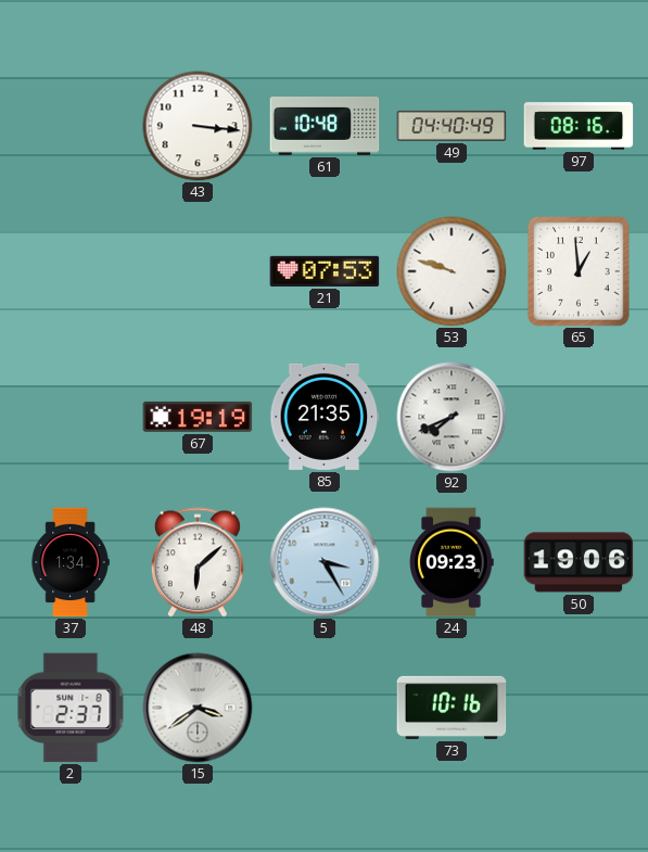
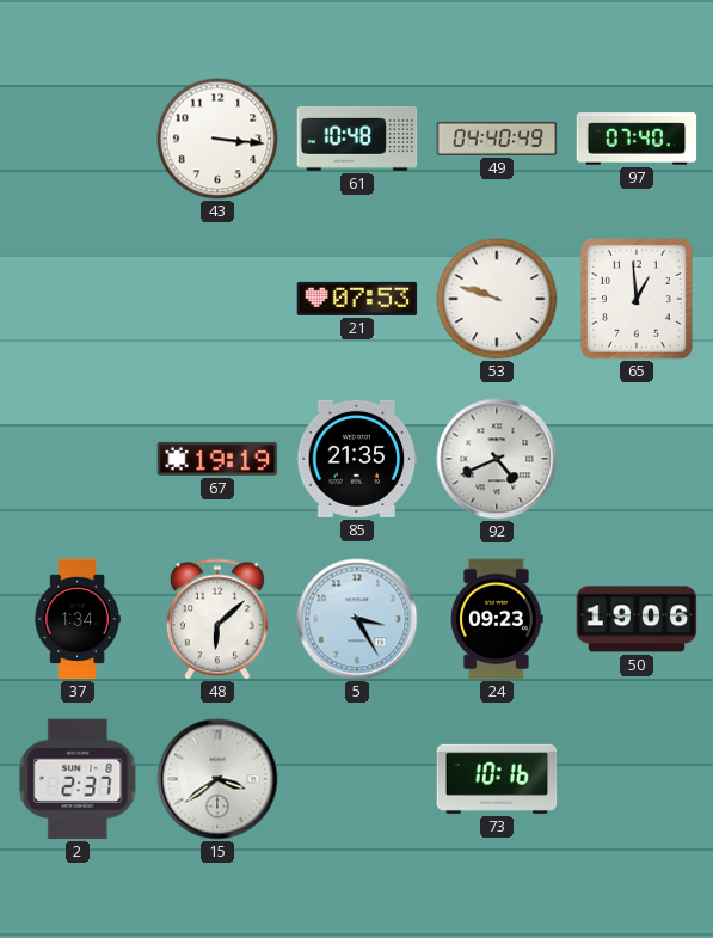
97: 08:16 -> 07:40 (637, 139)
92: 7:41 -> 4:41 (497, 459)
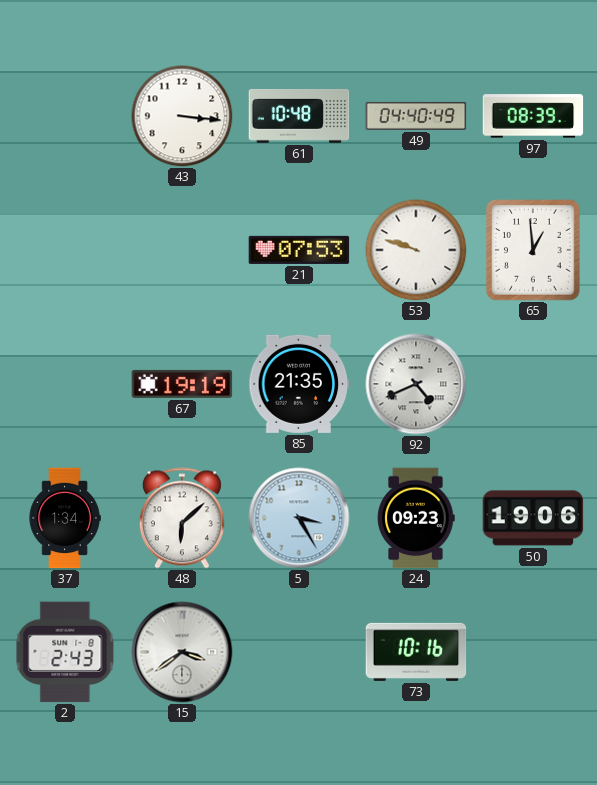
97: 07:40 -> 08:39 (533, 116)
2: 2:37 -> 2:43 (65, 652)
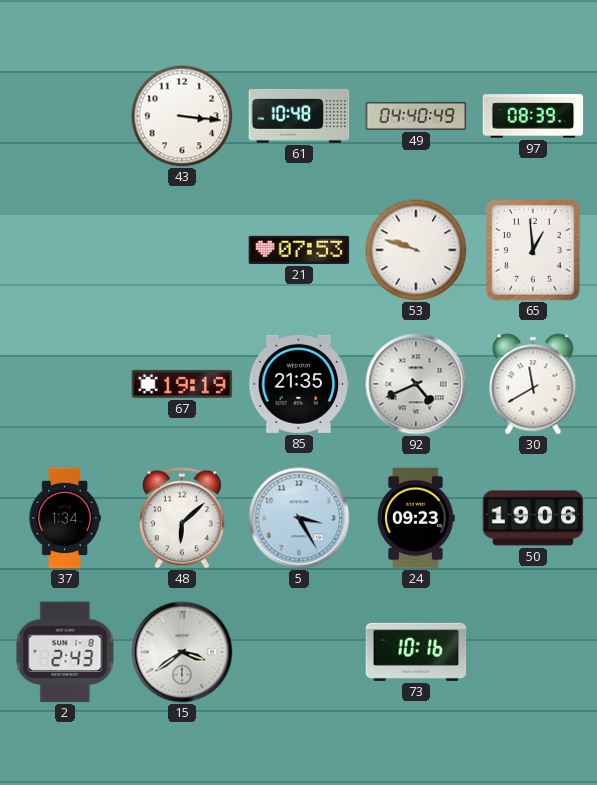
30: none -> 11:40 (533, 384)
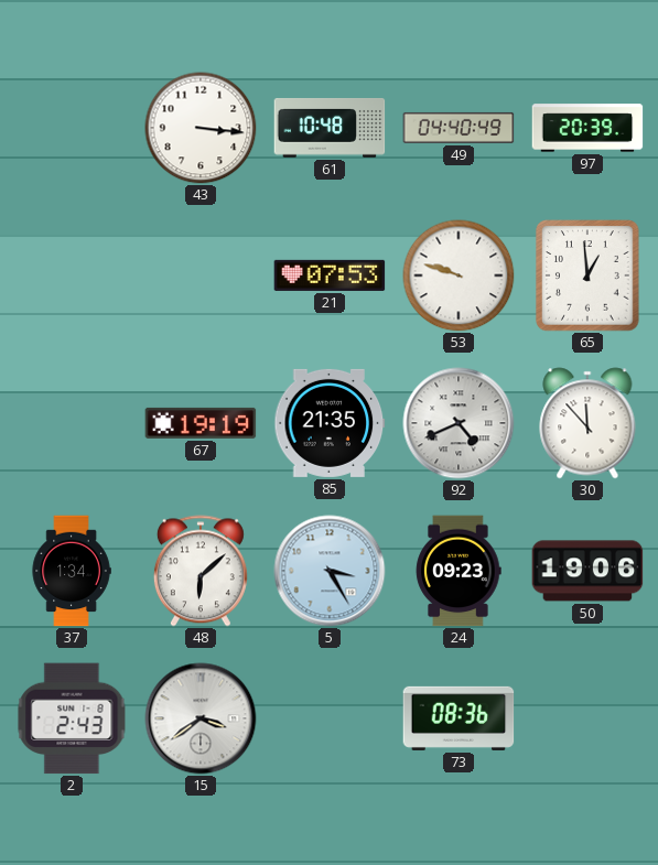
97: 08:39 -> 20:39 (587, 128)
30: 11:40 -> 11:53 (587, 423)
73: 10:16 -> 08:36 (459, 718)
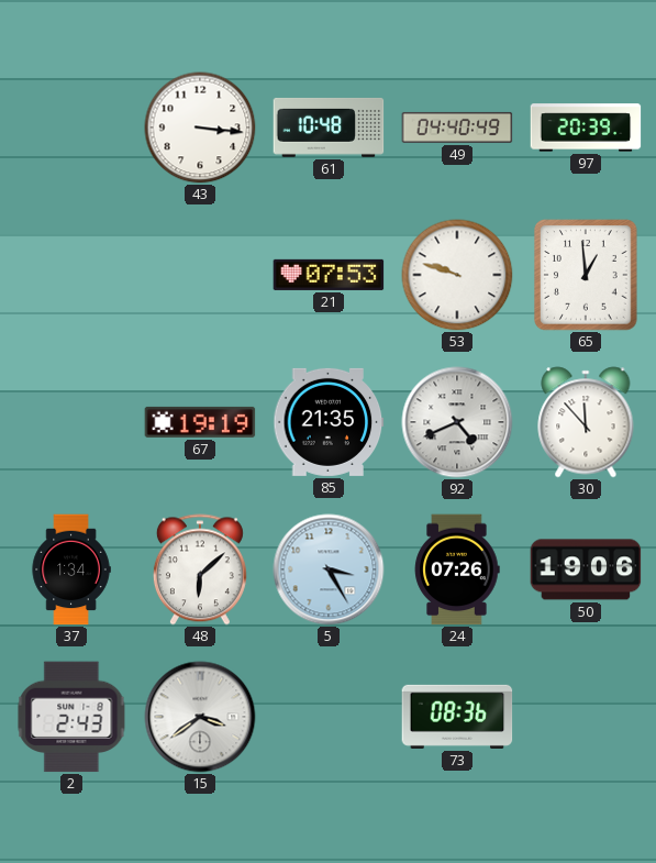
24: 09:23 -> 07:26 (457, 569)
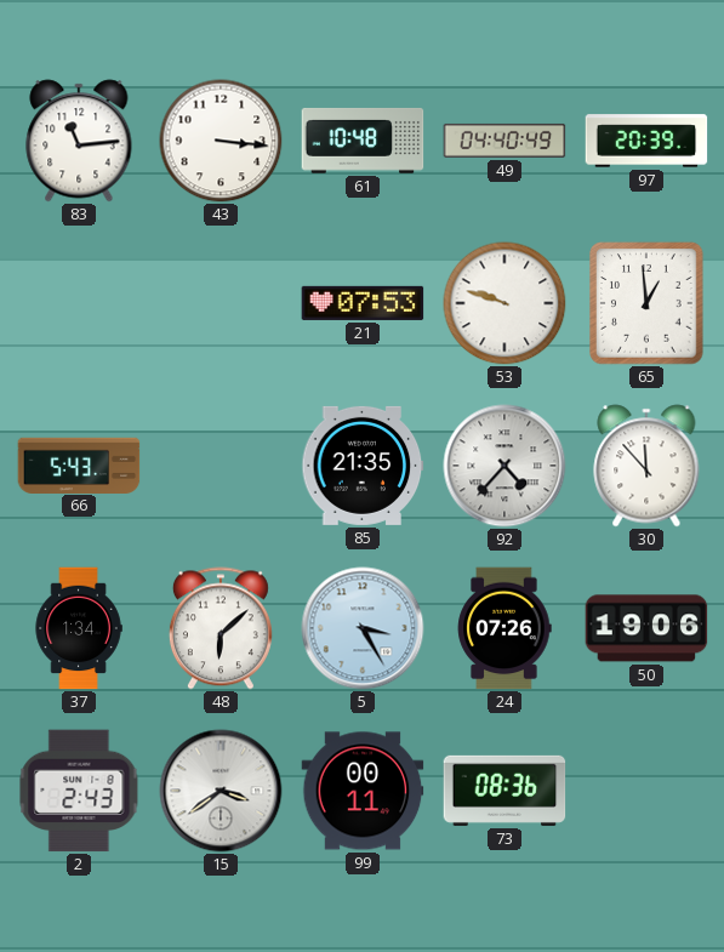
83: none -> 11:14 (79, 141)
66: none -> 5:43 (79, 464)
67: 19:19 -> none (200, 422)
92: 4:41 -> 4:37 (504, 466)
99: none -> 00:11 (363, 791)
